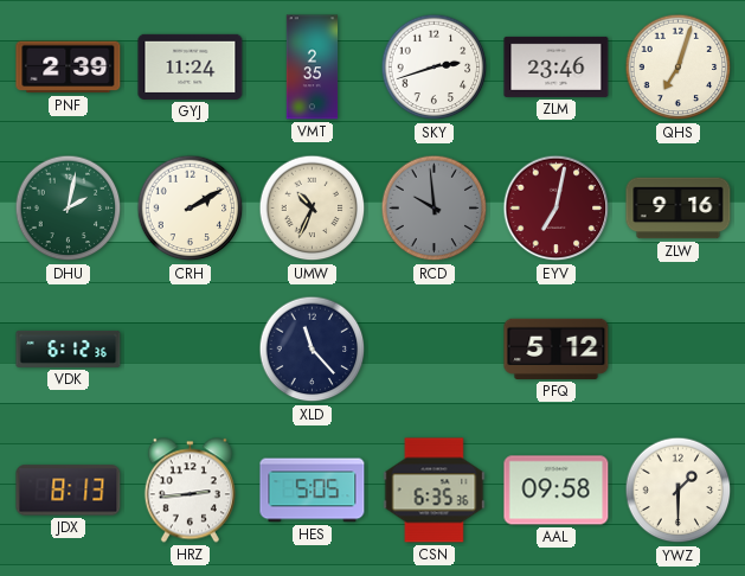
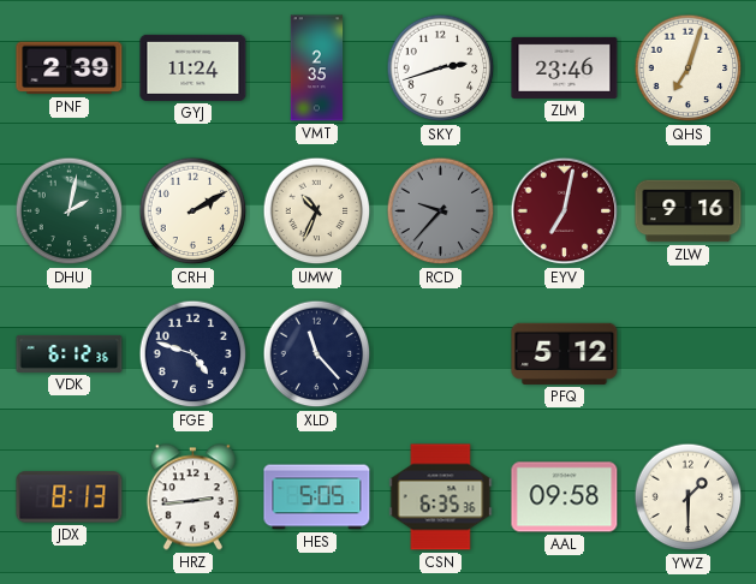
RCD: 9:59 -> 9:37 (441, 211)
FGE: none -> 4:48 (194, 354)
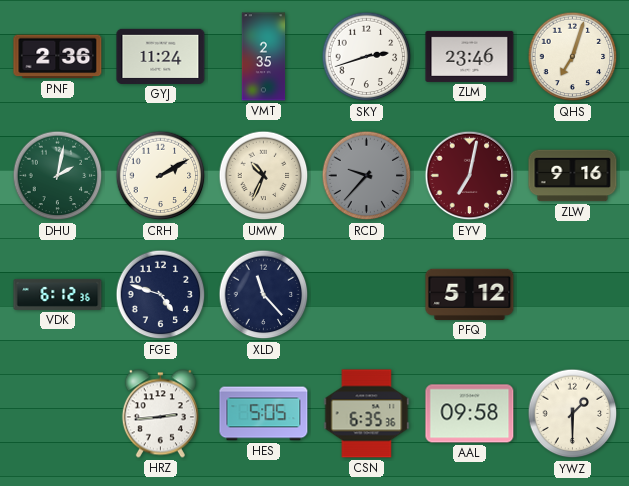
PNF: 2:39 -> 2:36 (58, 57)
JDX: 8:13 -> none (70, 497)
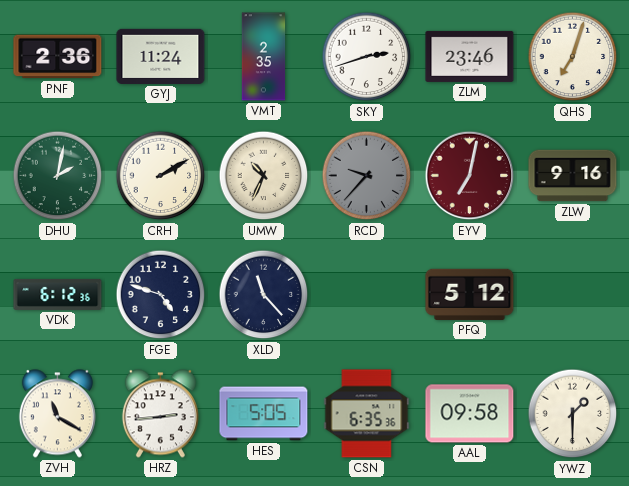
ZVH: none -> 11:20 (57, 414)
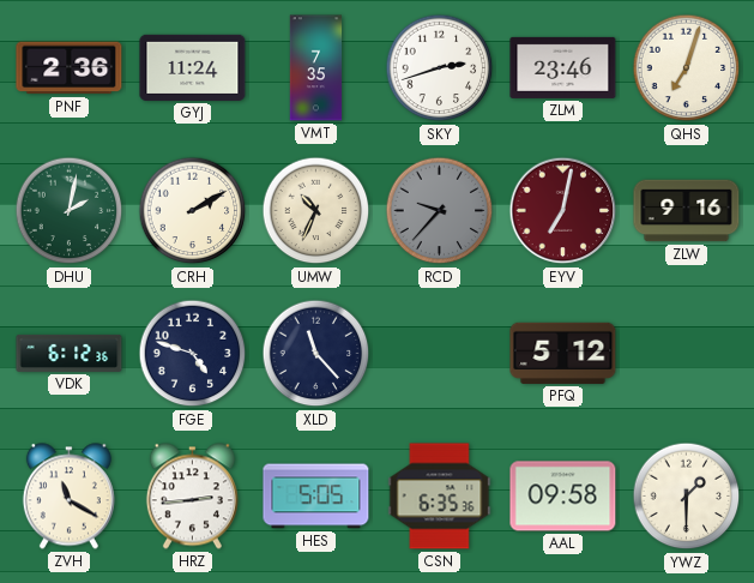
VMT: 2:35 -> 7:35 (316, 68)
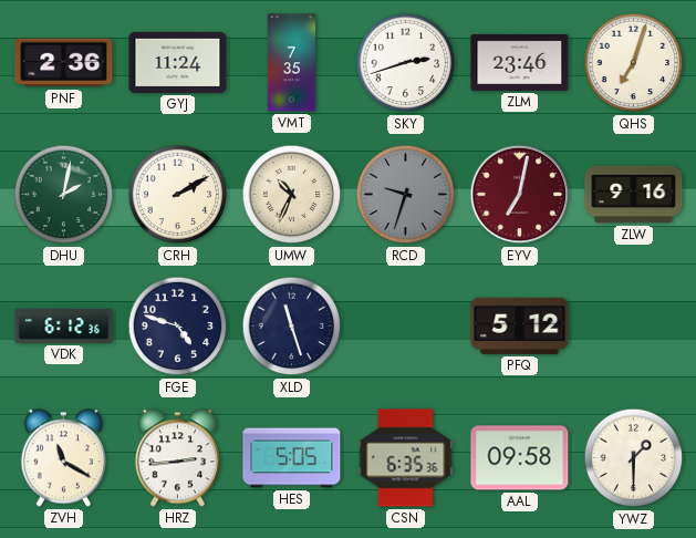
RCD: 9:37 -> 9:33 (406, 195)
XLD: 11:23 -> 11:27 (292, 327)
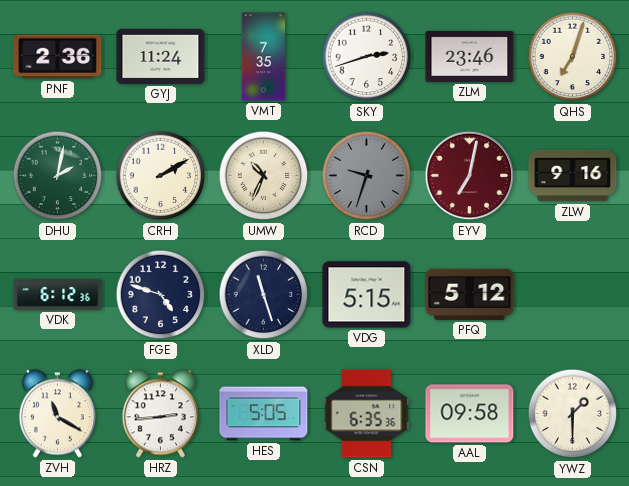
VDG: none -> 5:15 (367, 295)
